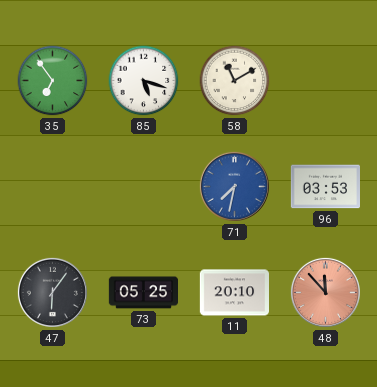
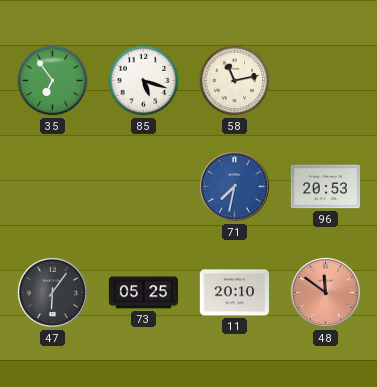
58: 11:10 -> 11:13 (235, 81)
96: 03:53 -> 20:53 (325, 187)
48: 11:53 -> 11:51 (325, 292)
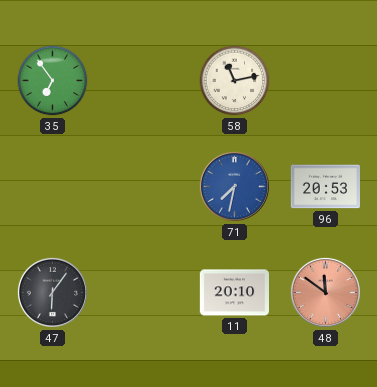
85: 5:18 -> none (144, 81)
73: 05:25 -> none (143, 293)
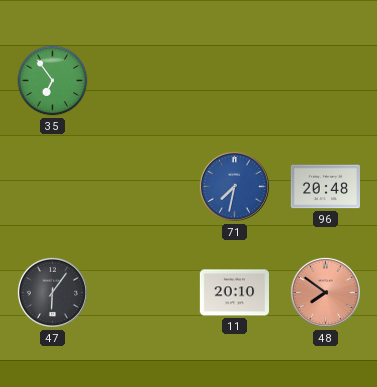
58: 11:13 -> none (235, 81)
96: 20:53 -> 20:48 (325, 187)
48: 11:51 -> 7:51 (325, 292)
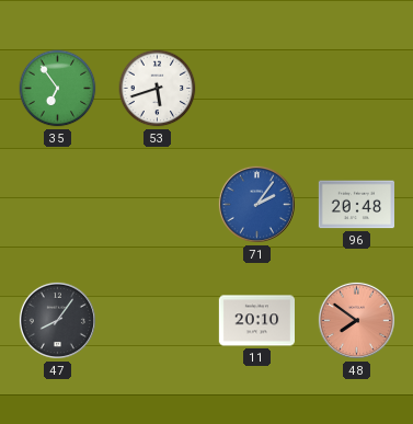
53: none -> 5:42 (158, 89)
71: 7:32 -> 2:06 (256, 204)
47: 6:06 -> 8:06 (57, 320)
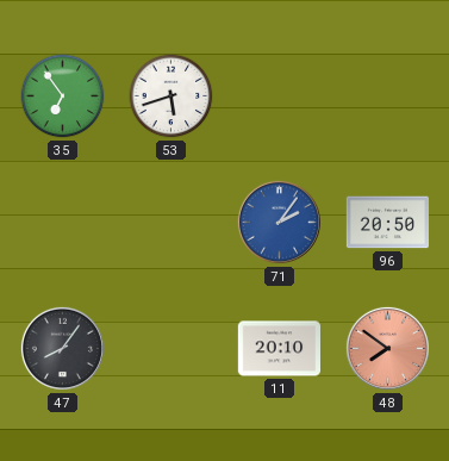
96: 20:48 -> 20:50 (387, 223)
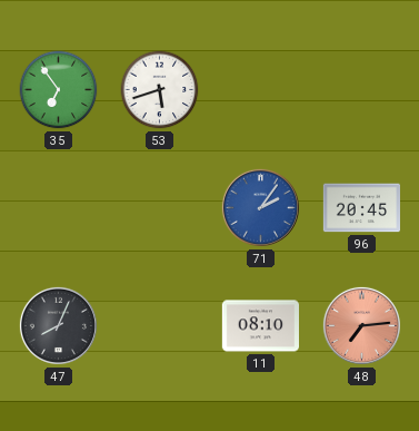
96: 20:50 -> 20:45 (361, 208)
47: 8:06 -> 8:04 (58, 325)
11: 20:10 -> 08:10 (260, 326)
48: 7:51 -> 7:14 (361, 325)
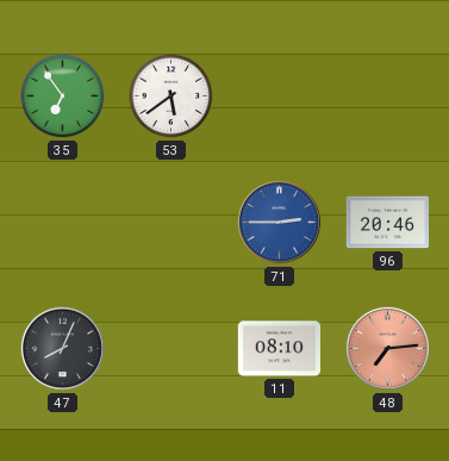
53: 5:42 -> 5:39 (172, 96)
71: 2:06 -> 2:45 (279, 222)
96: 20:45 -> 20:46 (387, 223)
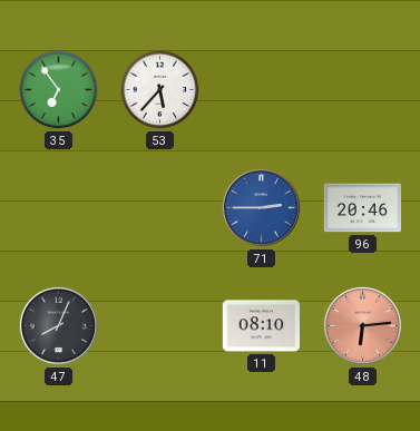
53: 5:39 -> 5:37 (160, 90)
48: 7:14 -> 6:14 (362, 325)
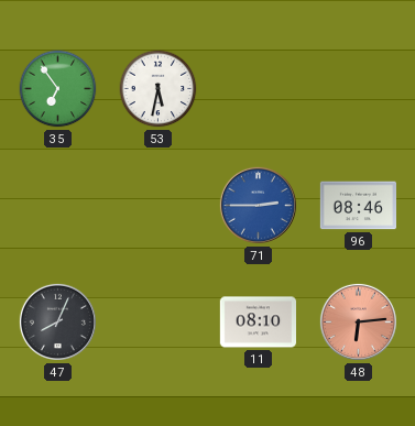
53: 5:37 -> 5:32 (159, 89)
96: 20:46 -> 08:46 (358, 206)
